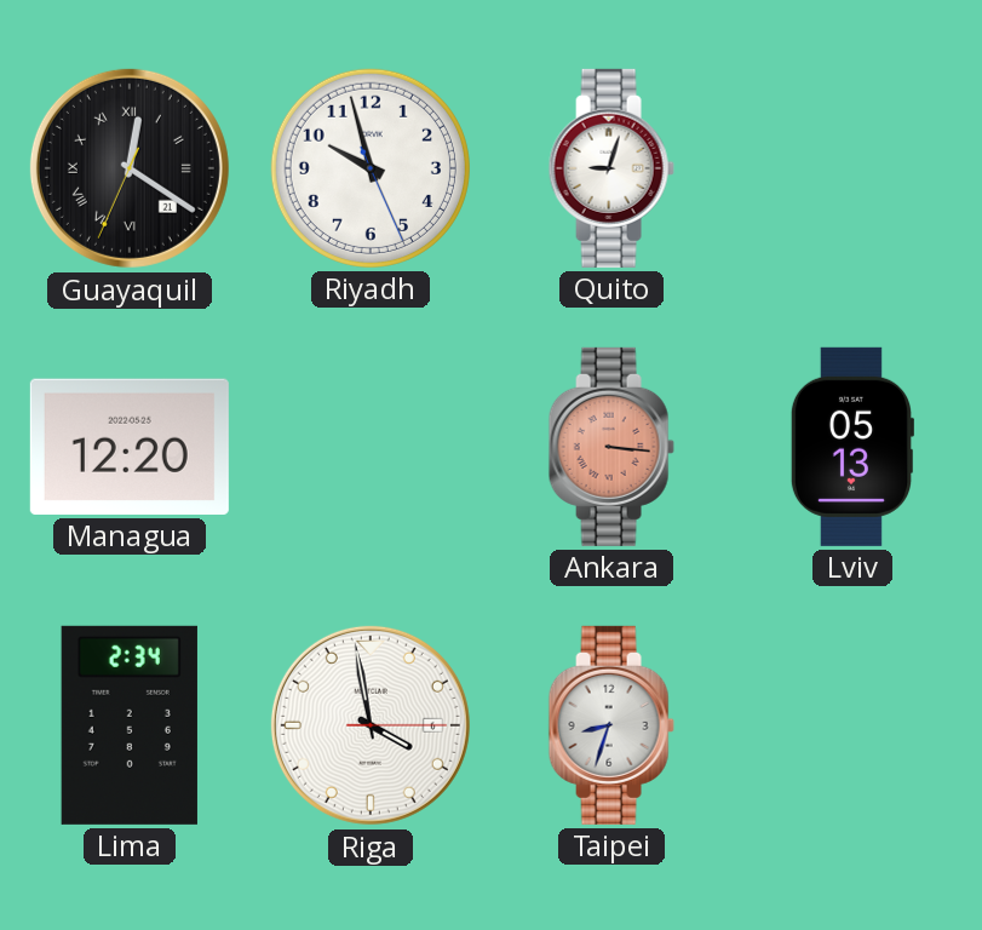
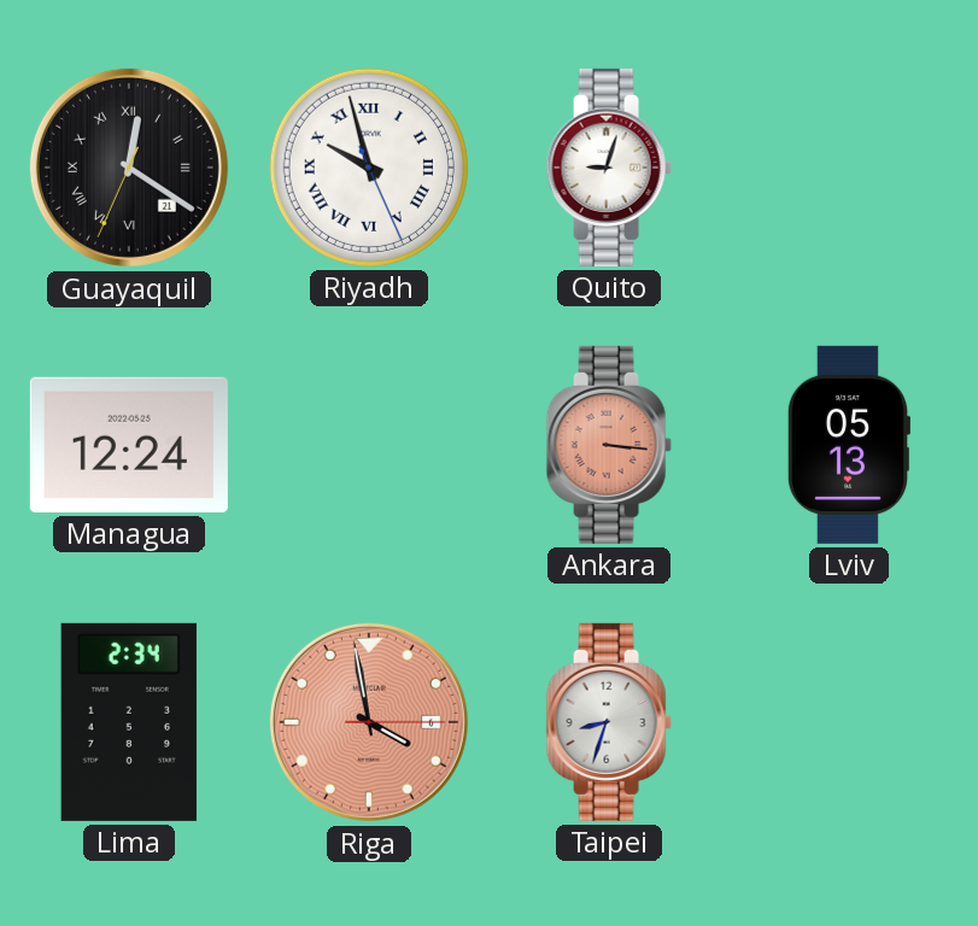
Riyadh numerals: Arabic -> Roman (369, 168)
Managua: 12:20 -> 12:24 (129, 445)
Riga dial: white -> salmon (369, 722)
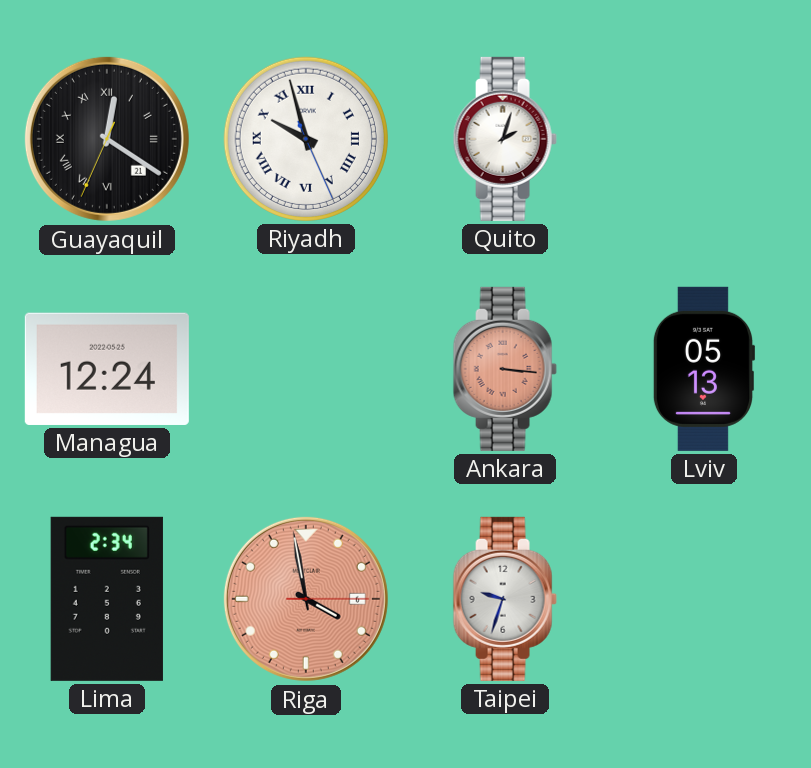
Quito: 9:03 -> 2:03 (505, 139)
Taipei: 8:33 -> 9:33 (505, 599)
